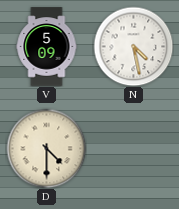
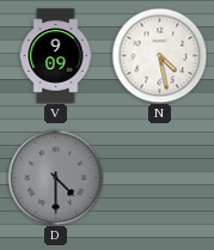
V: 5:09 -> 9:09 (56, 56)
D dial: cream -> grey (55, 177)
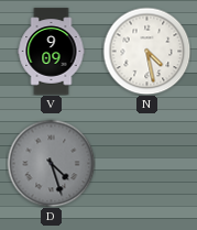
D: 4:30 -> 4:27 (51, 163)
